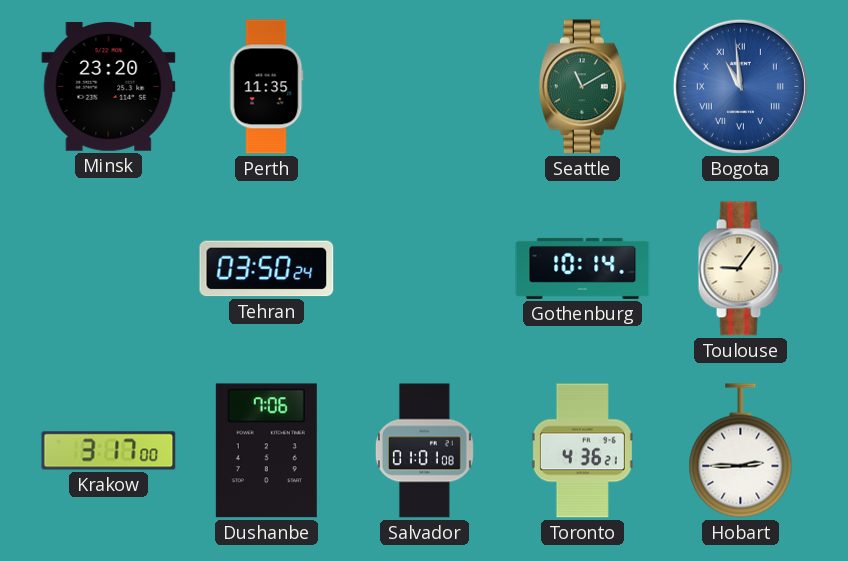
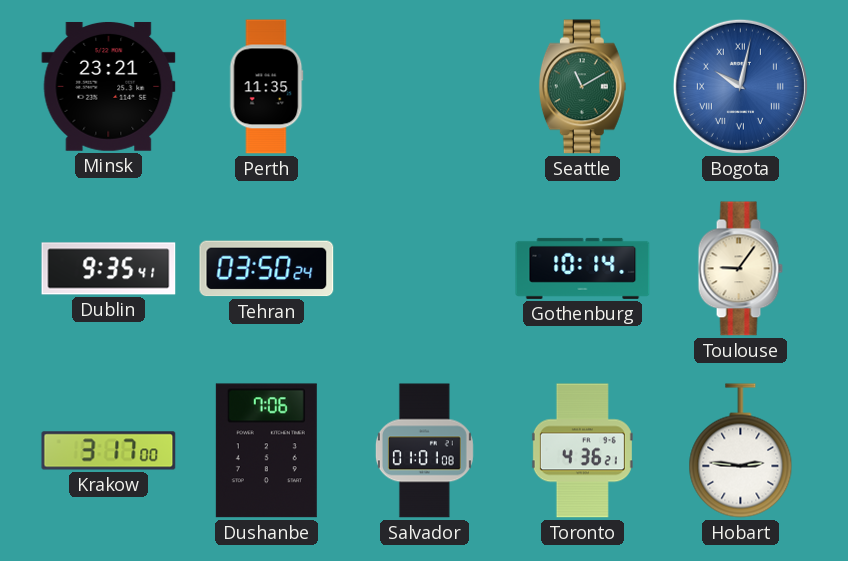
Minsk: 23:20 -> 23:21 (109, 86)
Bogota: 10:59 -> 10:02 (740, 86)
Dublin: none -> 9:35 (109, 269)
Hobart: 2:45 -> 2:46 (741, 451)
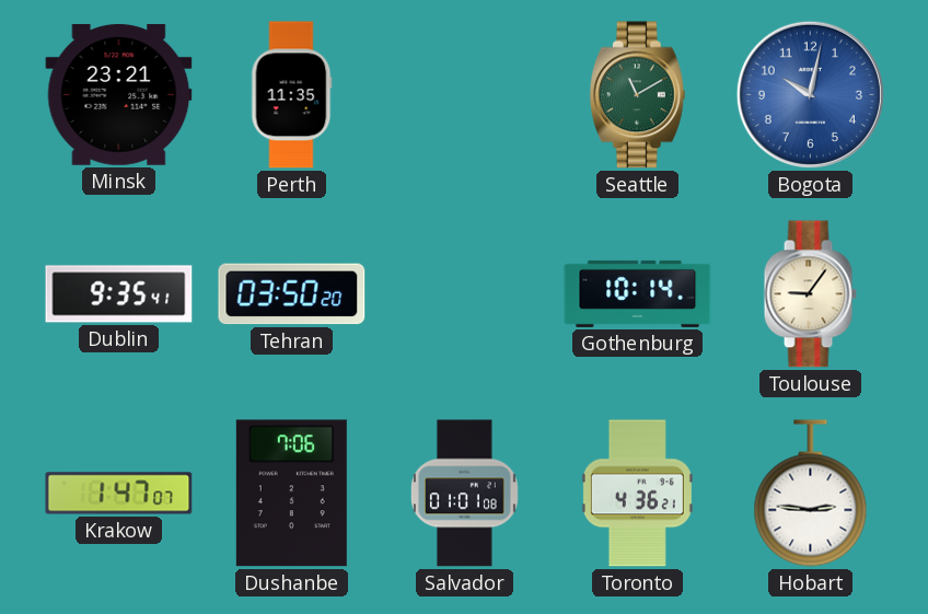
Bogota numerals: Roman -> Arabic (810, 94)
Tehran: 03:50:24 -> 03:50:20 (292, 294)
Krakow: 3:17 -> 1:47 (119, 494)
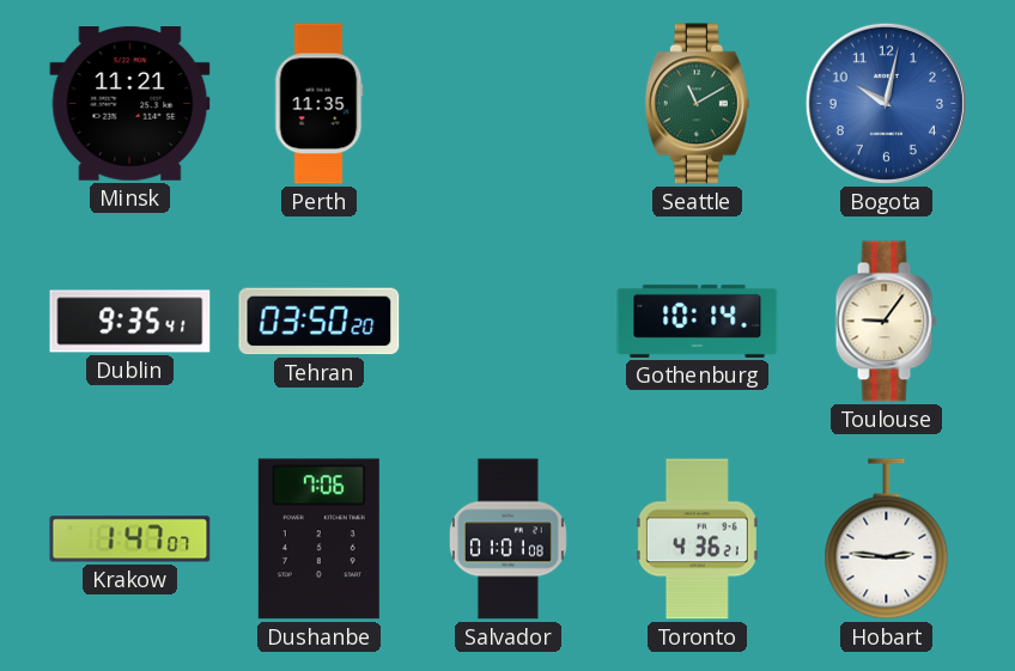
Minsk: 23:21 -> 11:21 (130, 103)
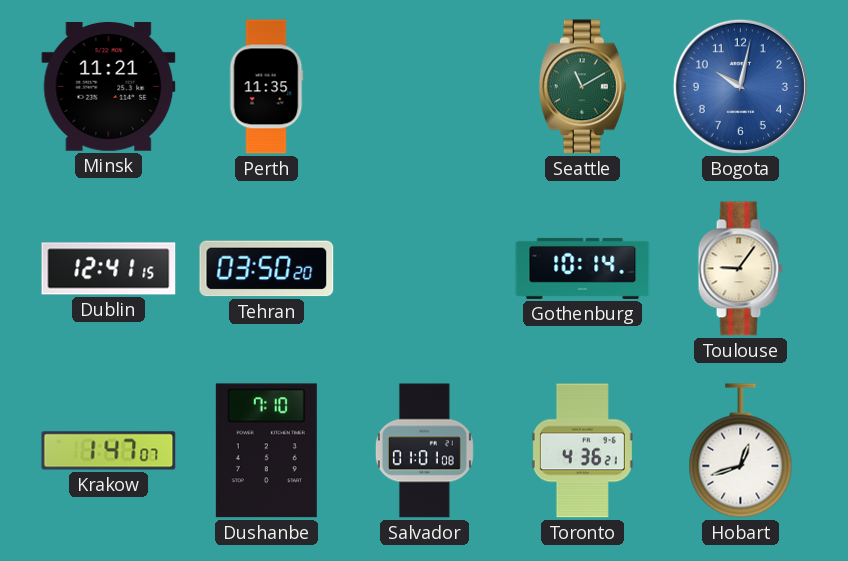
Dublin: 9:35 -> 12:41 (109, 269)
Dushanbe: 7:06 -> 7:10 (266, 451)
Hobart: 2:46 -> 12:42 (741, 451)
